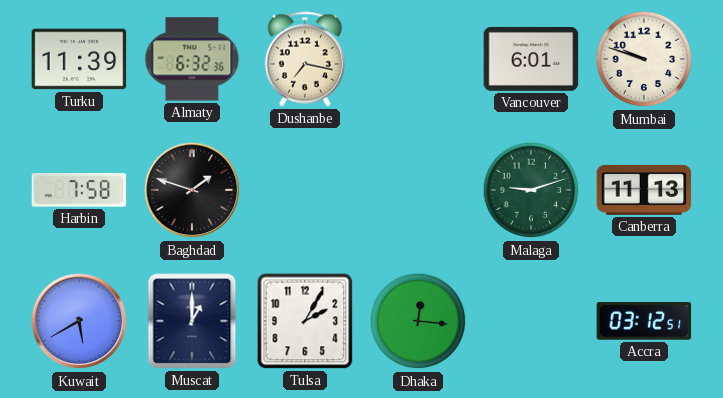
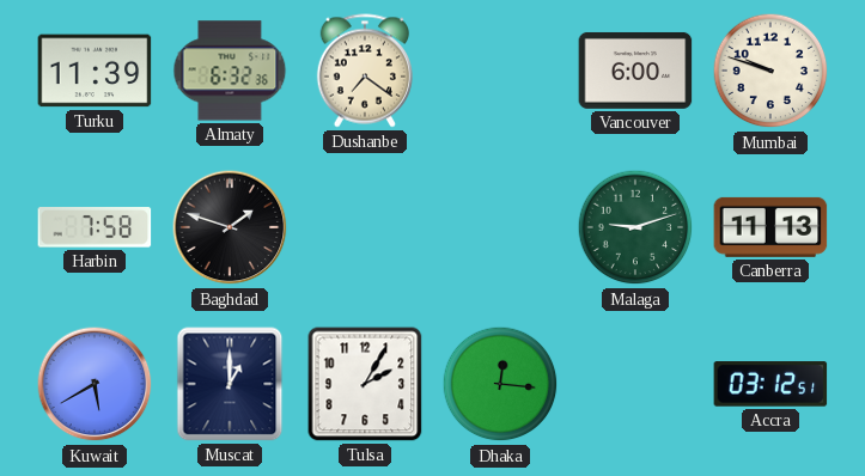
Dushanbe: 7:17 -> 7:21 (365, 71)
Vancouver: 6:01 -> 6:00 (635, 71)
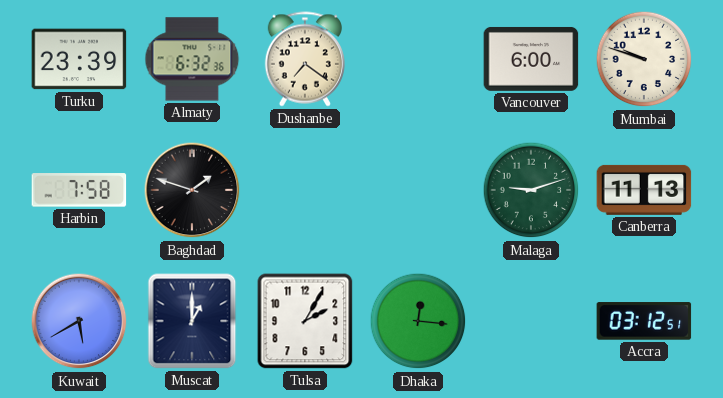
Turku: 11:39 -> 23:39 (79, 59)
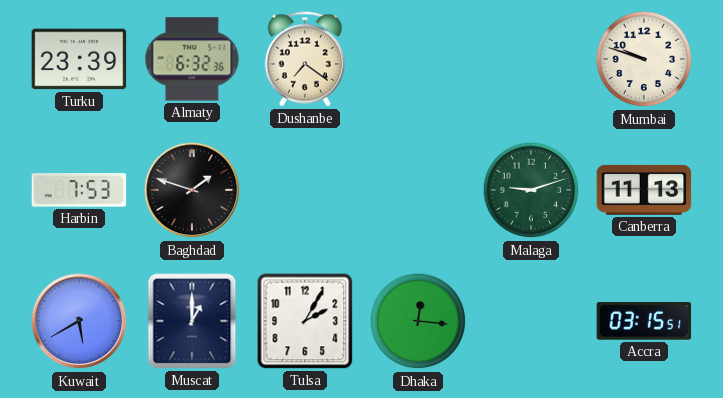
Vancouver: 6:00 -> none (531, 59)
Harbin: 7:58 -> 7:53 (79, 190)
Accra: 03:12 -> 03:15 (644, 321)
